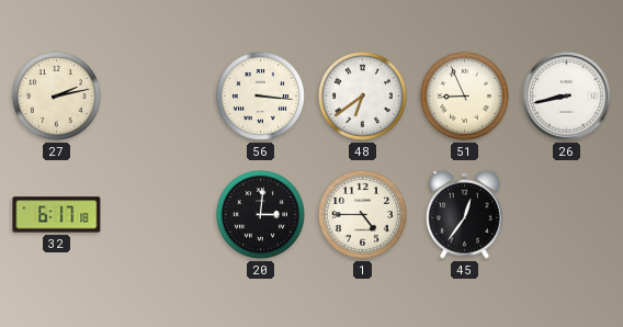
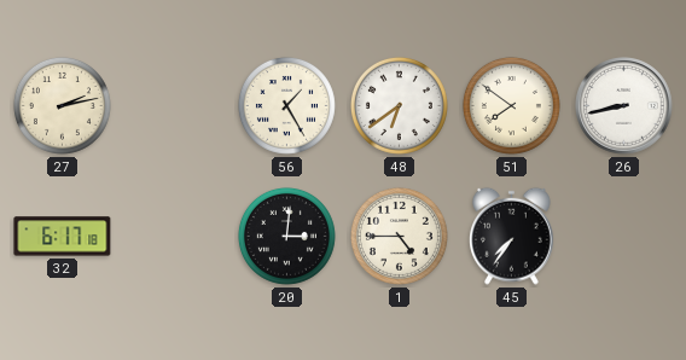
56: 3:16 -> 1:25 (286, 105)
51: 8:56 -> 7:51 (511, 105)
45: 12:36 -> 7:36 (512, 236)
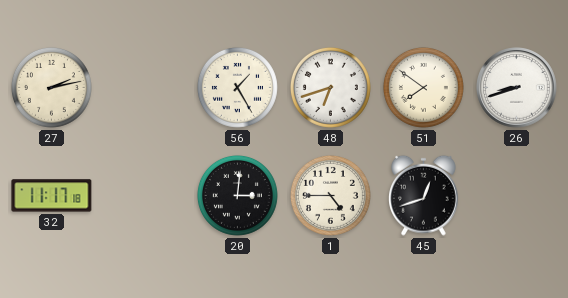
48: 6:39 -> 6:42 (330, 87)
26: 8:43 -> 8:42 (517, 88)
32: 6:17 -> 11:17 (52, 196)
45: 7:36 -> 12:42 (424, 195)
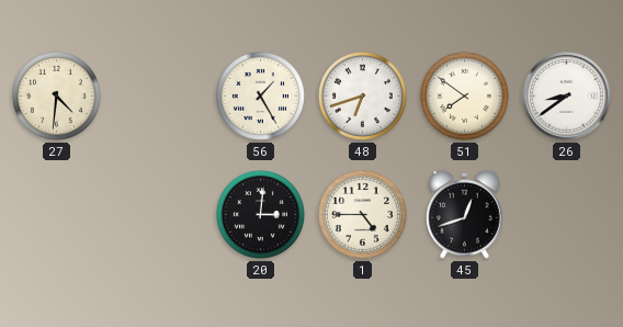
27: 2:13 -> 4:31 (56, 95)
26: 8:42 -> 8:39 (567, 97)
32: 11:17 -> none (52, 196)
